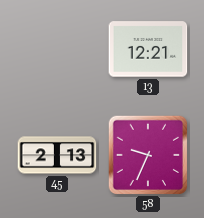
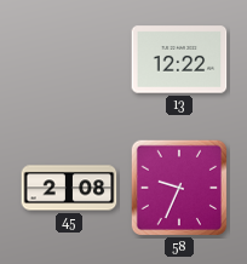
13: 12:21 -> 12:22 (179, 59)
45: 2:13 -> 2:08 (69, 188)
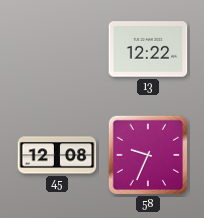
45: 2:08 -> 12:08 (57, 155)
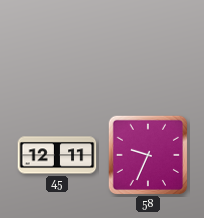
13: 12:22 -> none (148, 49)
45: 12:08 -> 12:11 (57, 155)
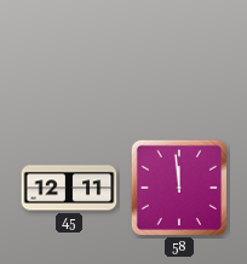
58: 9:34 -> 11:59 (178, 186)
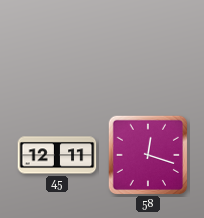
58: 11:59 -> 12:18 (147, 154)
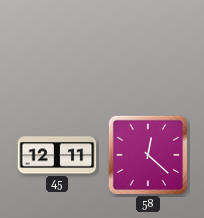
58: 12:18 -> 12:22 (147, 154)
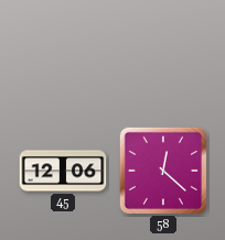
45: 12:11 -> 12:06 (63, 171)
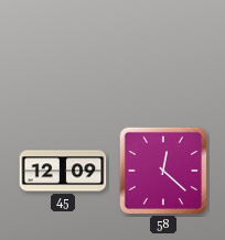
45: 12:06 -> 12:09 (63, 171)
